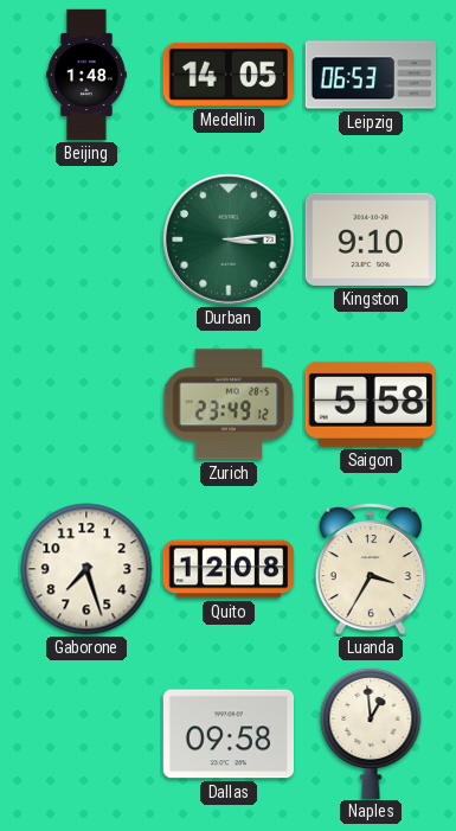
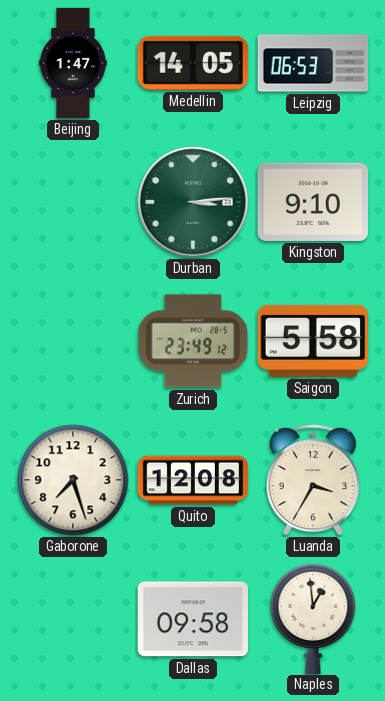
Beijing: 1:48 -> 1:47 (73, 63)
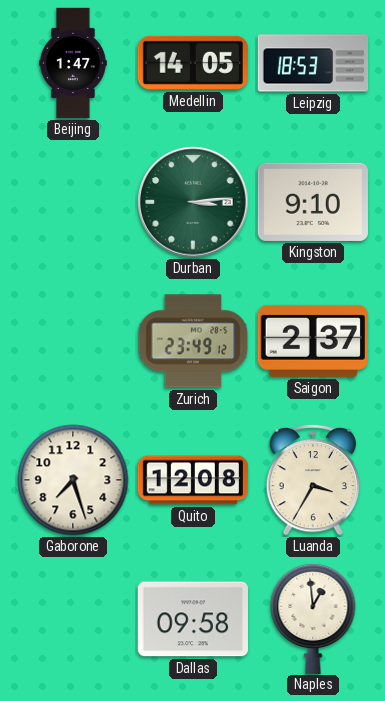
Leipzig: 06:53 -> 18:53 (313, 63)
Saigon: 5:58 -> 2:37 (312, 341)
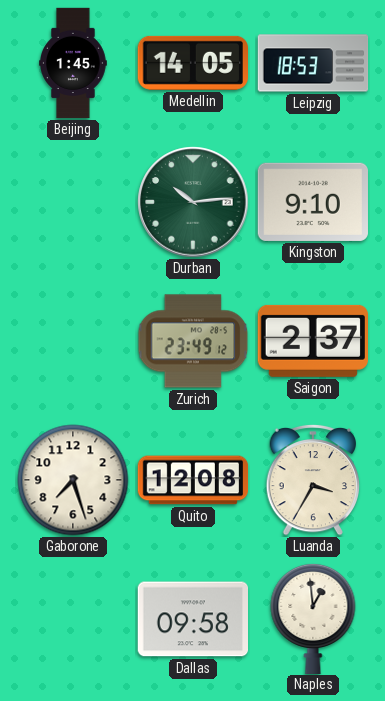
Beijing: 1:47 -> 1:45 (73, 63)
Durban: 3:14 -> 10:14 (193, 202)
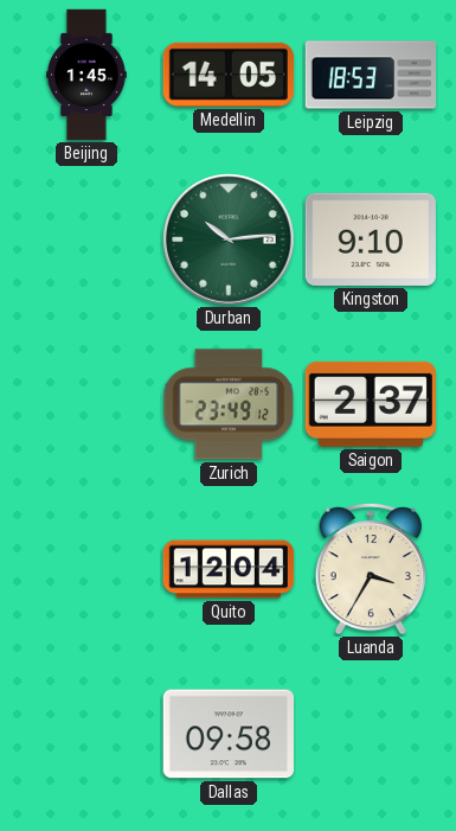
Gaborone: 7:27 -> none (73, 480)
Quito: 12:08 -> 12:04 (229, 569)
Naples: 12:59 -> none (313, 618)
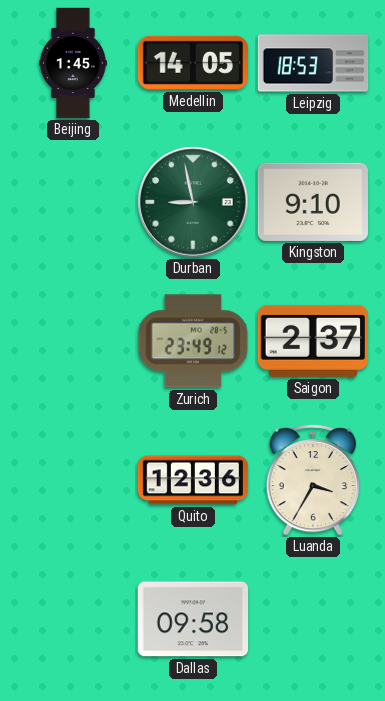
Durban: 10:14 -> 8:58 (193, 202)
Quito: 12:04 -> 12:36 (193, 480)
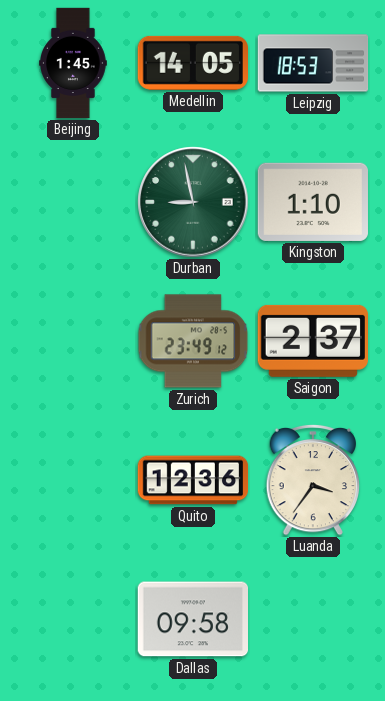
Kingston: 9:10 -> 1:10 (313, 202)
Luanda: 3:35 -> 3:36 (312, 480)
